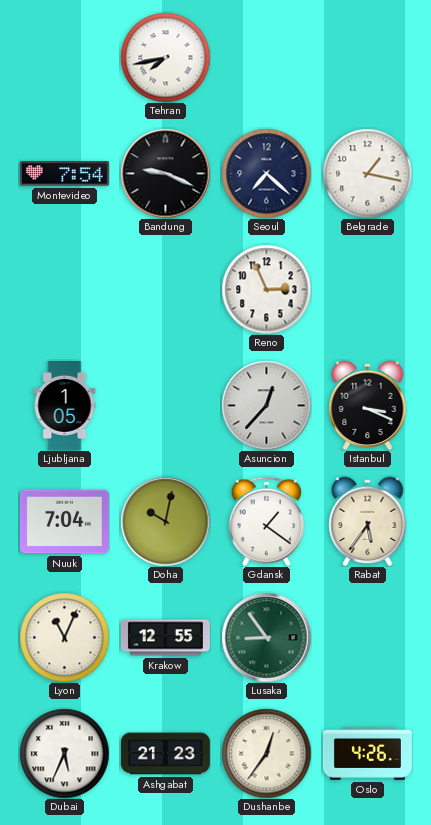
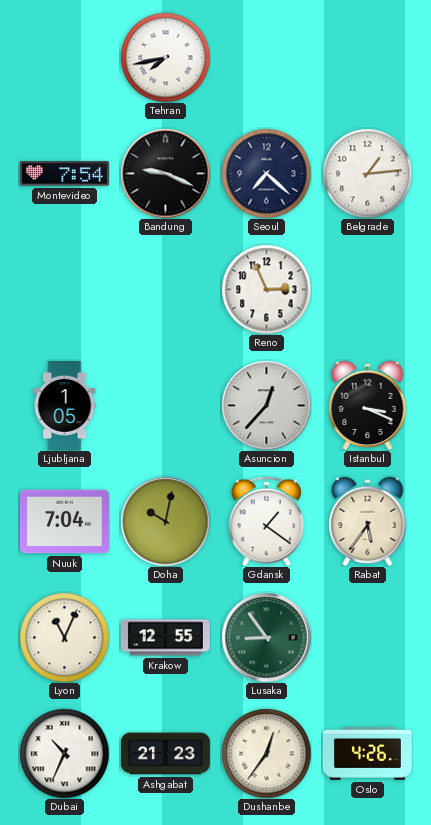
Belgrade: 1:17 -> 1:14 (367, 173)
Dubai: 5:34 -> 10:34 (64, 753)
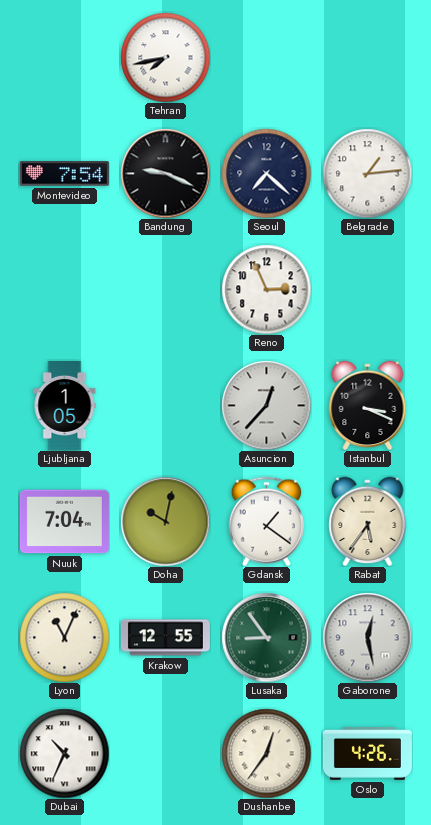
Gaborone: none -> 12:28 (367, 637)
Ashgabat: 21:23 -> none (165, 754)
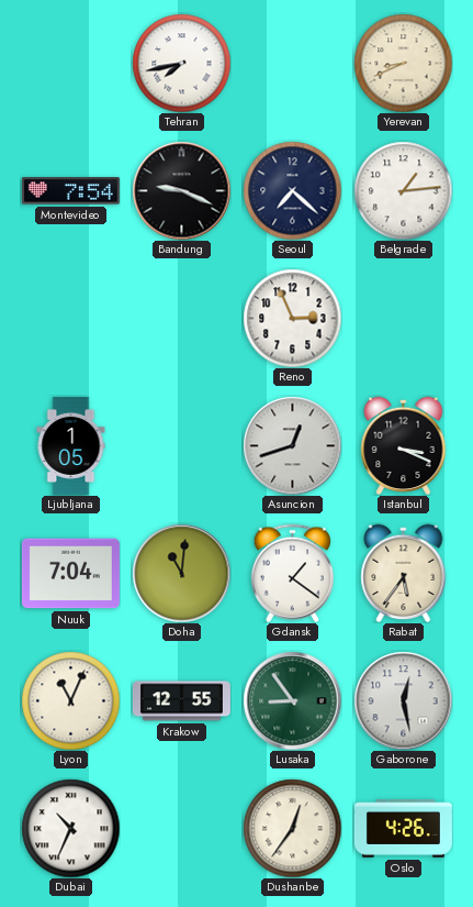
Yerevan: none -> 8:41 (403, 63)
Asuncion: 12:37 -> 12:42 (292, 445)
Doha: 10:02 -> 11:01 (181, 573)
